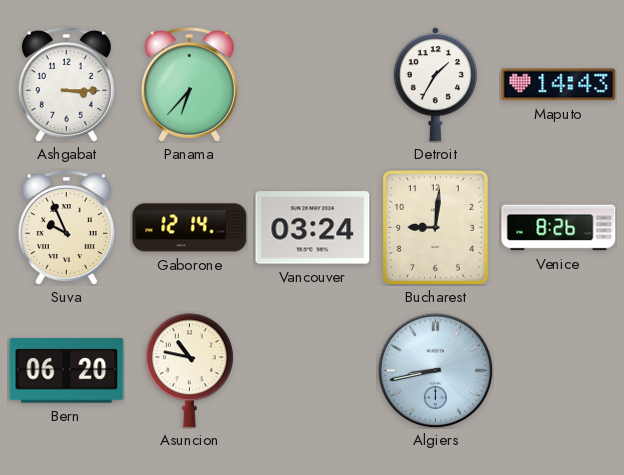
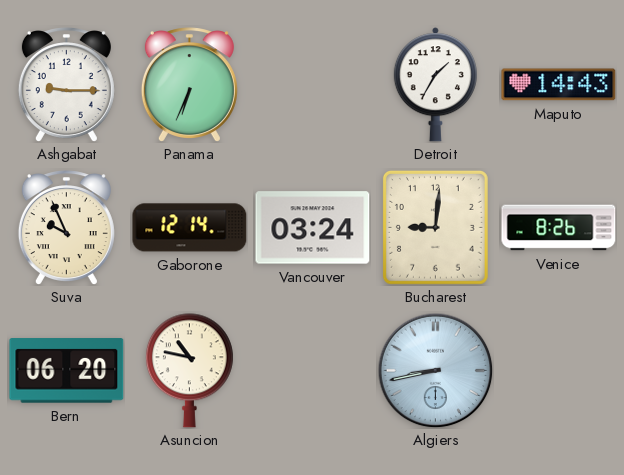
Ashgabat: 3:15 -> 9:15 (66, 84)
Panama: 6:37 -> 6:34 (189, 84)
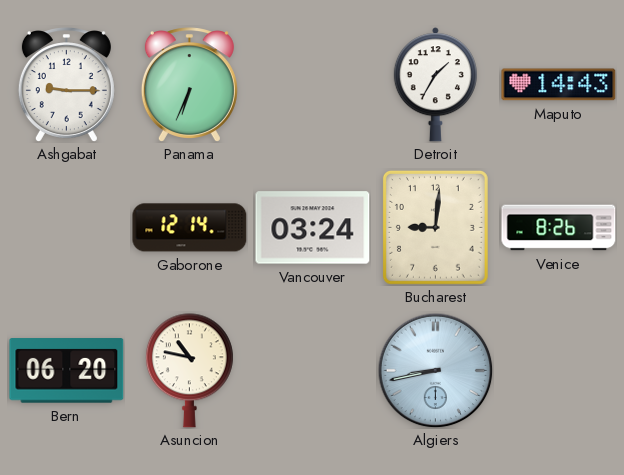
Suva: 9:56 -> none (66, 227)
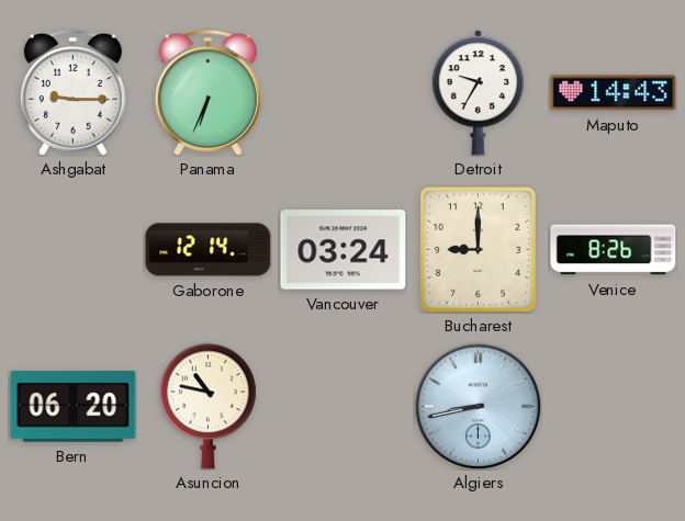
Detroit: 1:35 -> 9:35 (478, 93)
Bucharest: 9:01 -> 9:00 (478, 249)
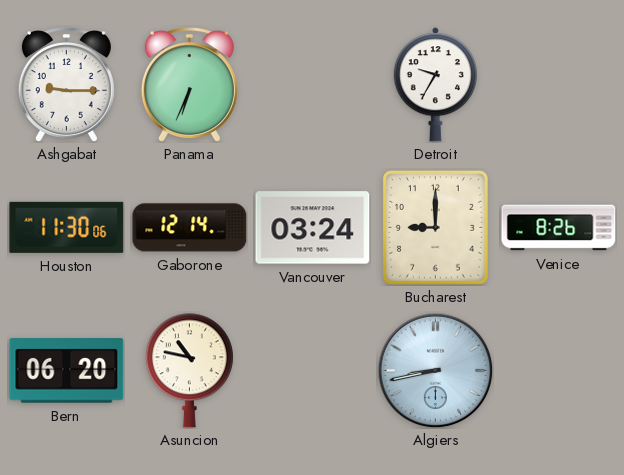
Maputo: 14:43 -> none (614, 93)
Houston: none -> 11:30 (67, 227)
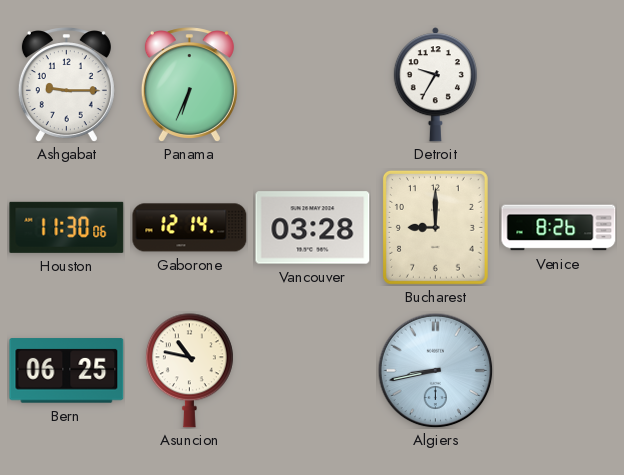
Vancouver: 03:24 -> 03:28 (313, 228)
Bern: 06:20 -> 06:25 (67, 371)
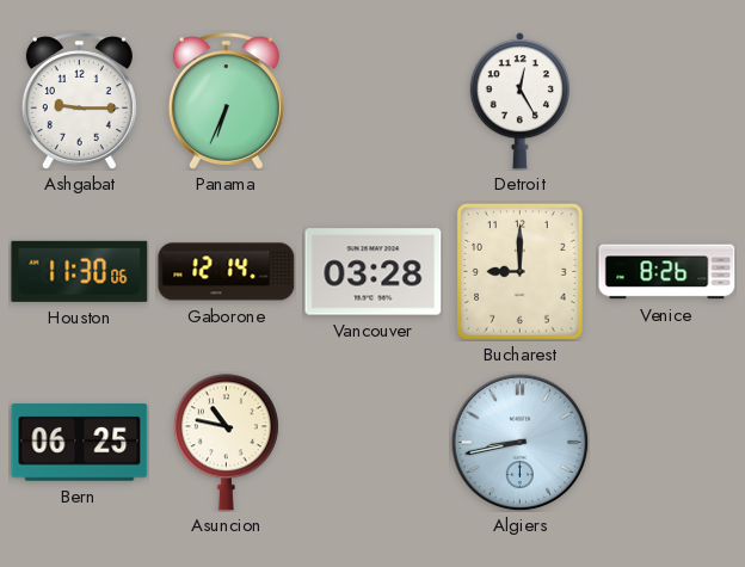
Detroit: 9:35 -> 12:25 (519, 101)
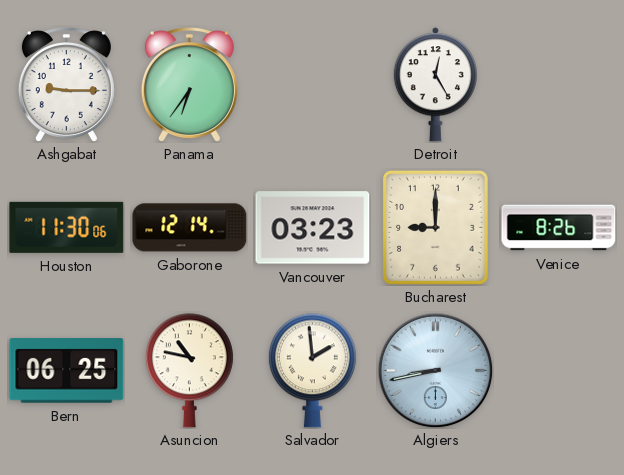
Panama: 6:34 -> 6:36 (189, 84)
Vancouver: 03:28 -> 03:23 (313, 228)
Salvador: none -> 1:59 (312, 371)
